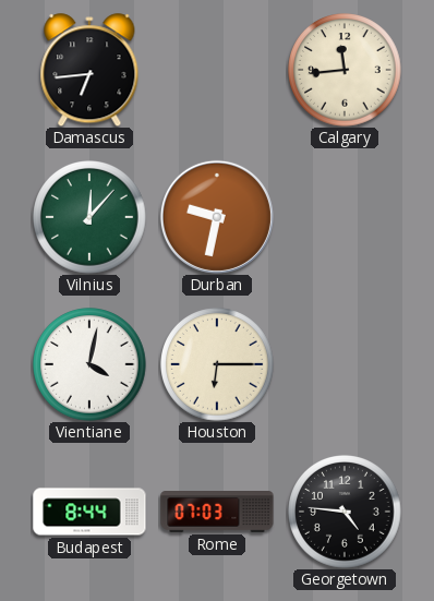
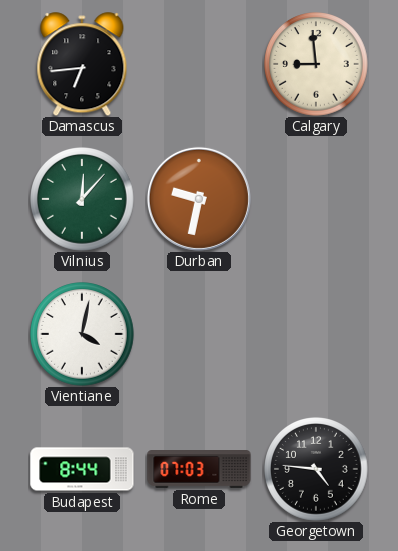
Calgary: 11:44 -> 8:59 (316, 64)
Houston: 6:15 -> none (217, 364)
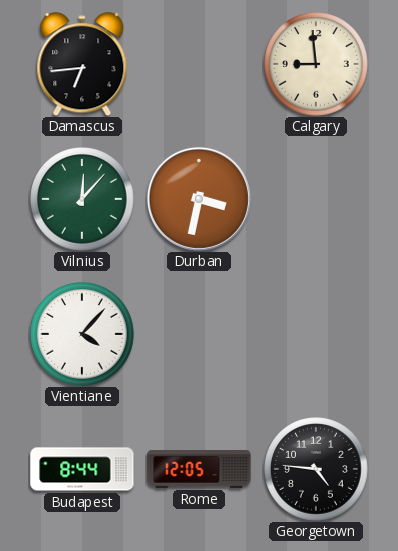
Durban: 9:32 -> 3:32 (199, 199)
Vientiane: 4:02 -> 4:07 (82, 334)
Rome: 07:03 -> 12:05 (199, 470)
